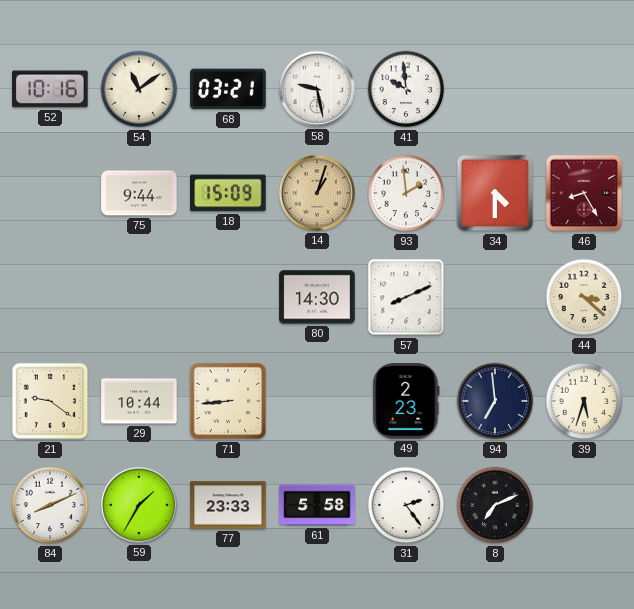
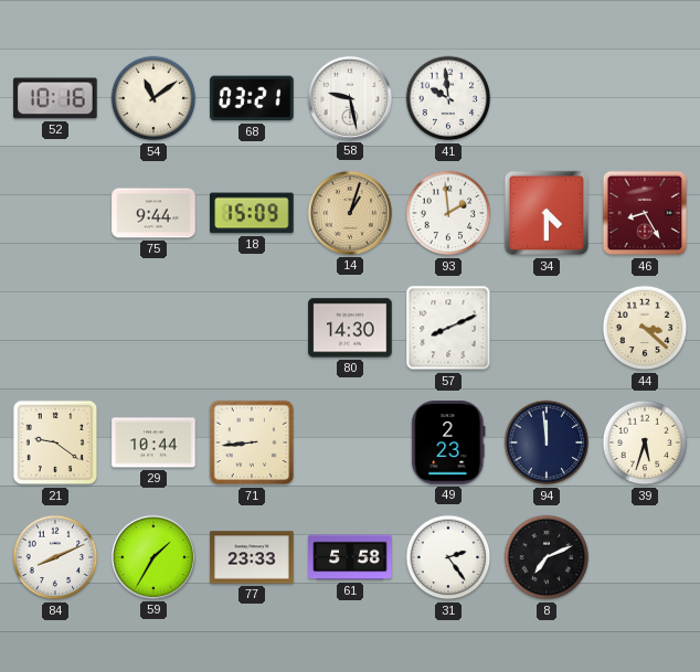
94: 6:59 -> 11:59 (547, 442)
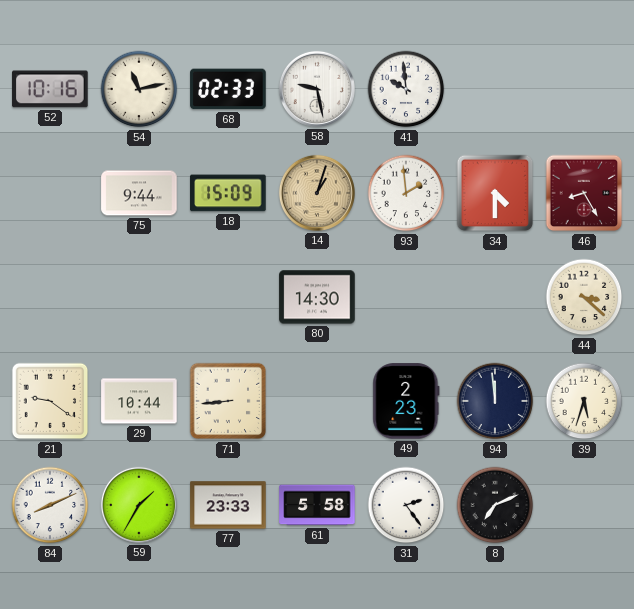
54: 11:09 -> 11:13 (139, 89)
68: 03:21 -> 02:33 (228, 89)
57: 8:11 -> none (448, 328)
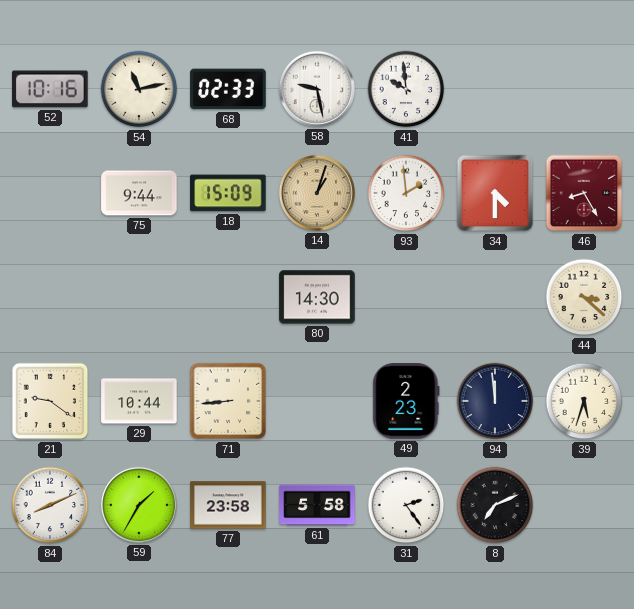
77: 23:33 -> 23:58 (228, 505)
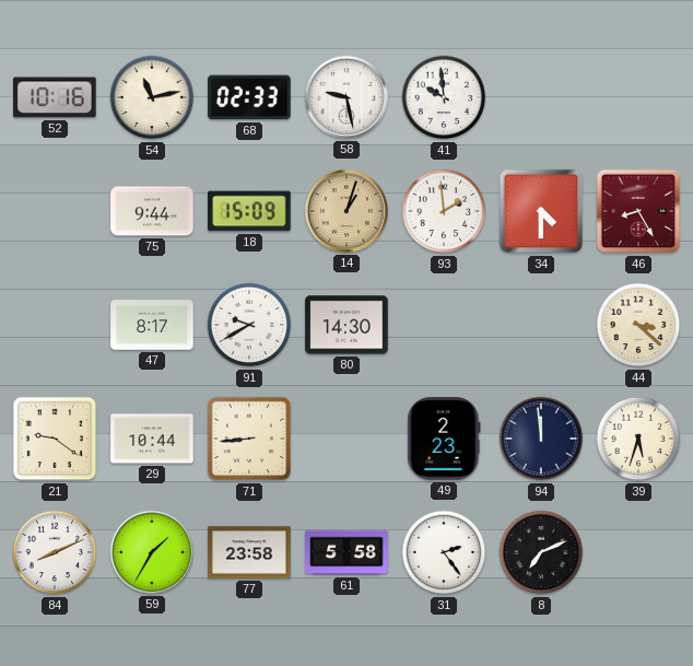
47: none -> 8:17 (152, 325)
91: none -> 9:40 (249, 325)
